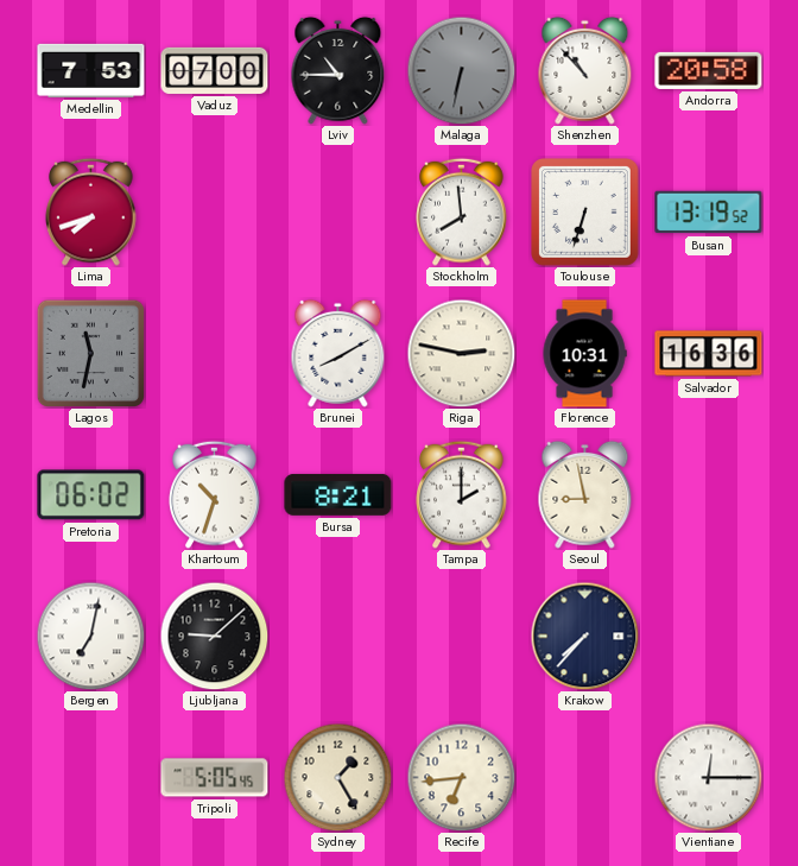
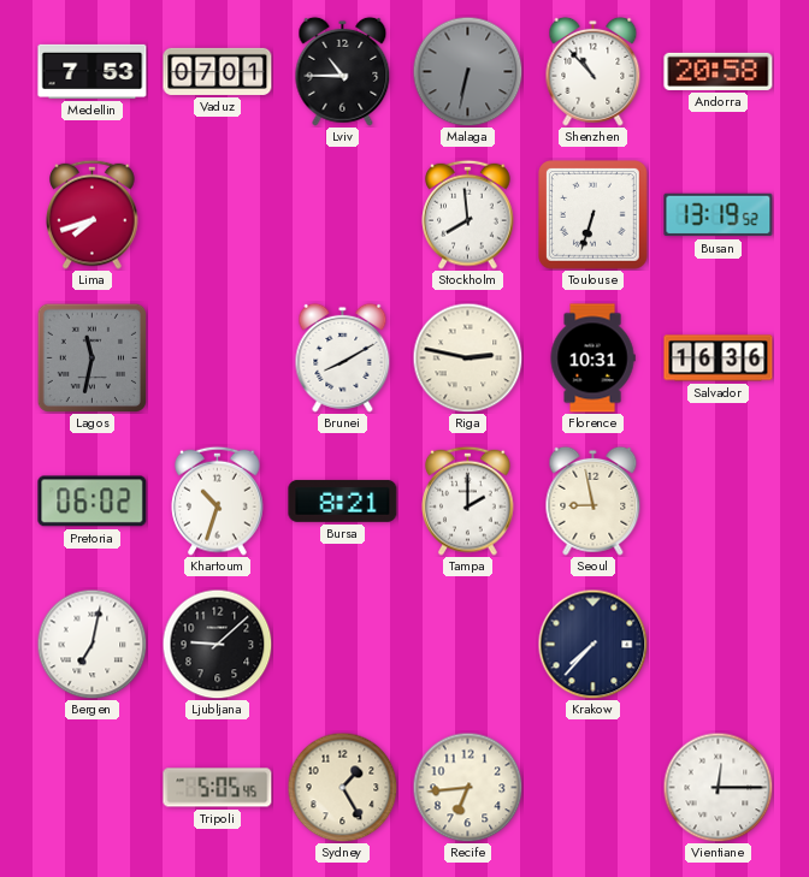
Vaduz: 07:00 -> 07:01 (218, 71)
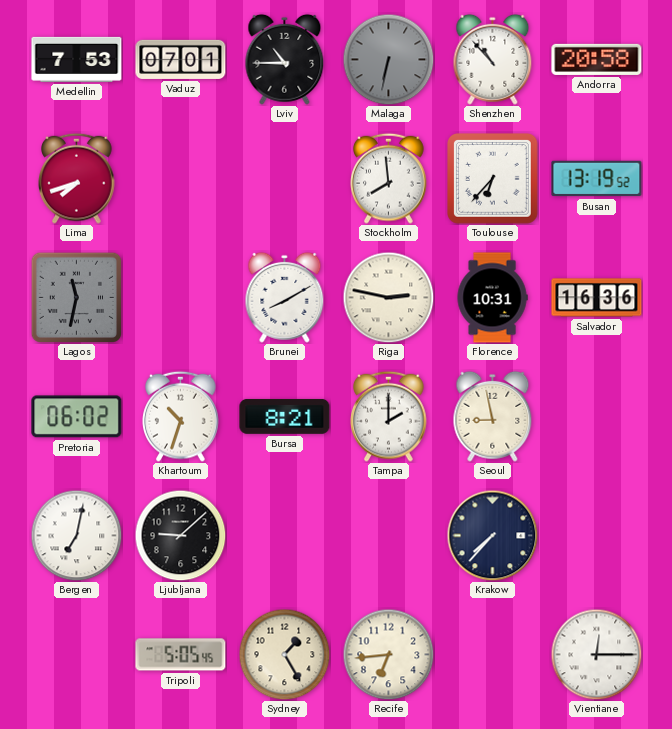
Toulouse: 6:33 -> 6:37 (493, 179)
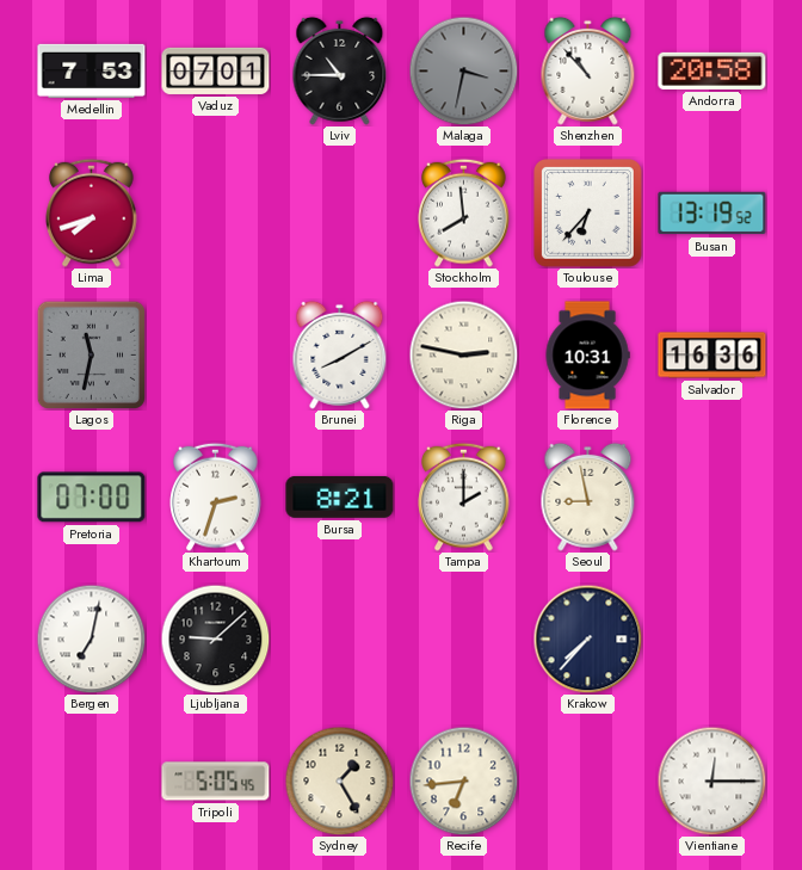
Malaga: 6:32 -> 3:32 (463, 70)
Pretoria: 06:02 -> 07:00 (92, 498)
Khartoum: 10:33 -> 2:33 (216, 496)
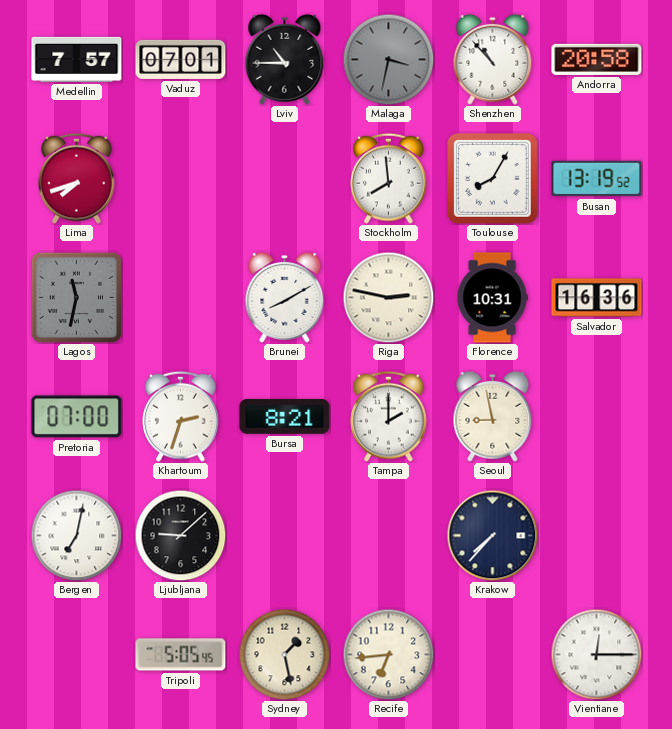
Medellin: 7:53 -> 7:57 (77, 59)
Toulouse: 6:37 -> 8:05 (493, 179)
Sydney: 1:25 -> 1:28 (284, 654)
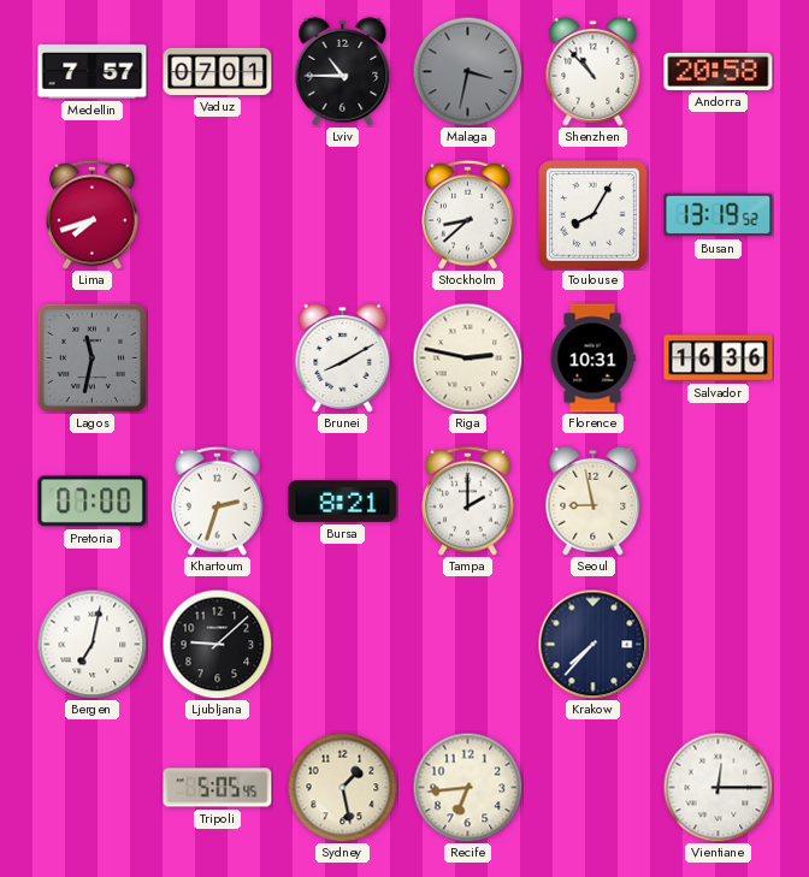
Stockholm: 7:59 -> 8:38 (468, 214)
